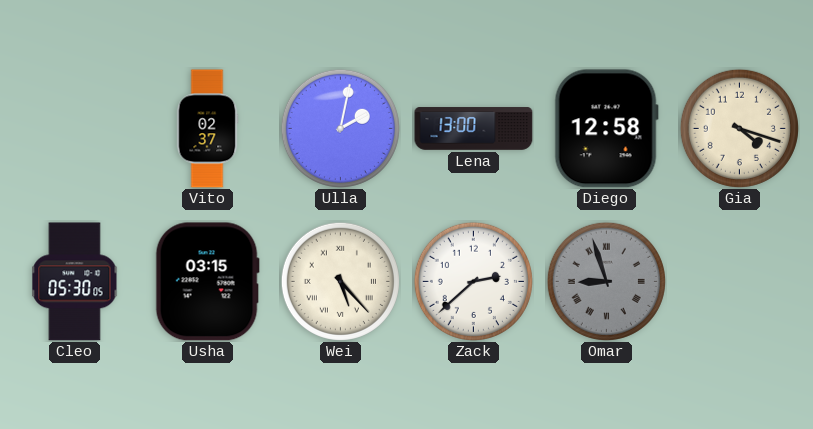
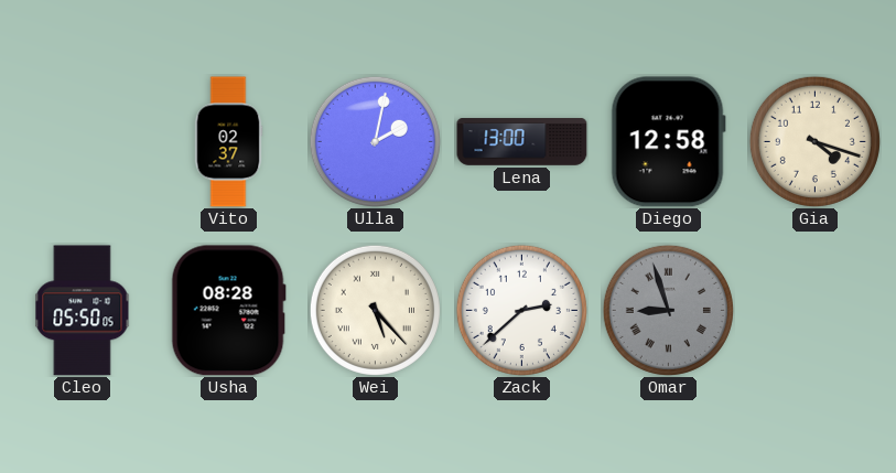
Cleo: 05:30 -> 05:50 (83, 311)
Usha: 03:15 -> 08:28 (228, 311)
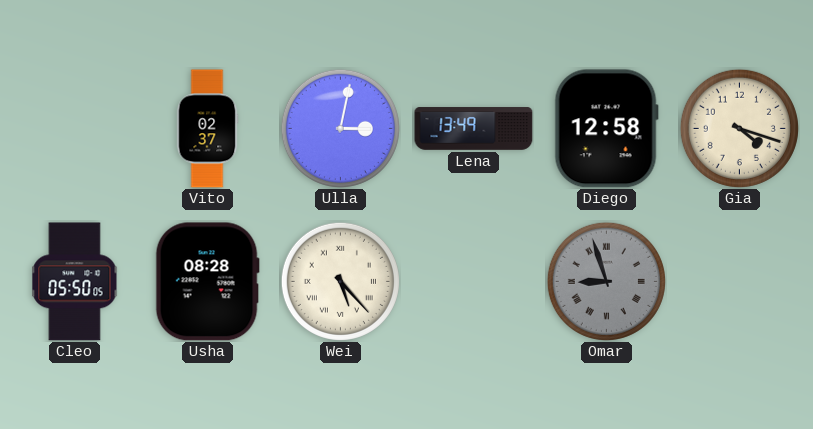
Ulla: 2:02 -> 3:02 (340, 128)
Lena: 13:00 -> 13:49 (474, 129)
Zack: 2:38 -> none (521, 310)
